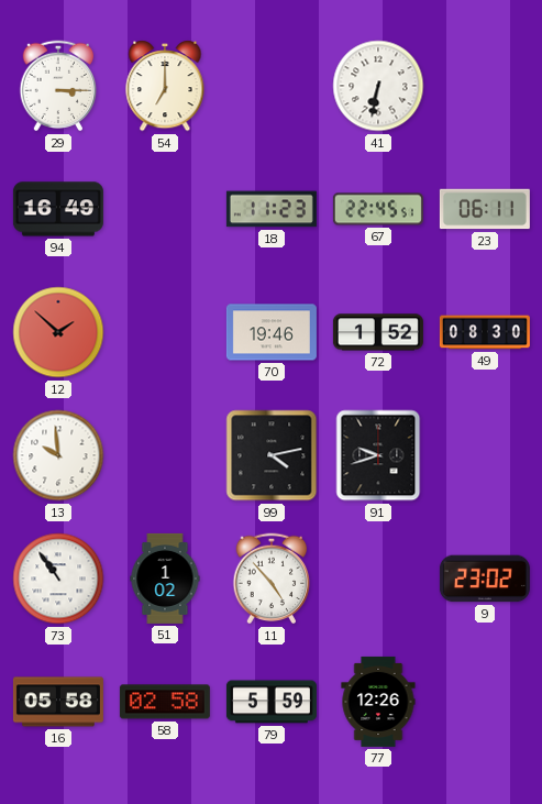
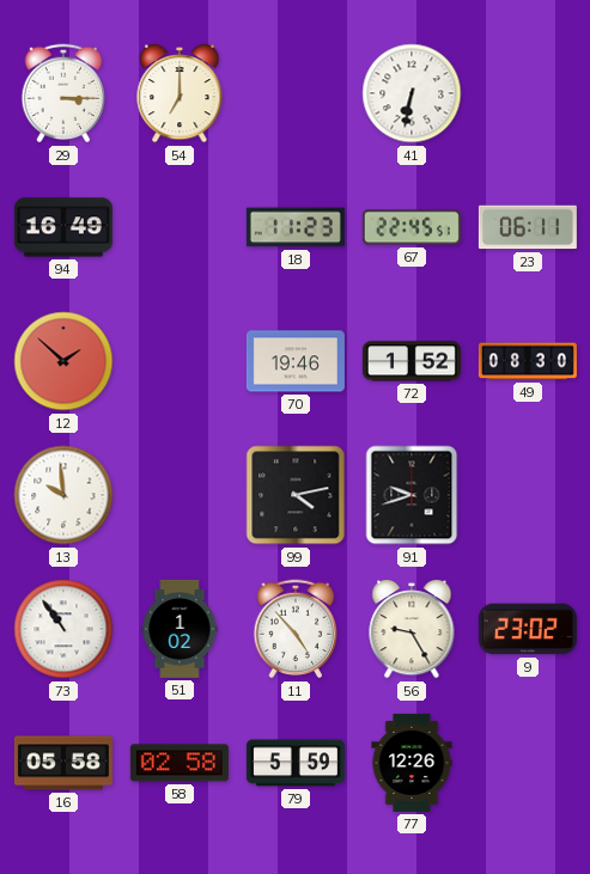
56: none -> 9:25 (412, 630)
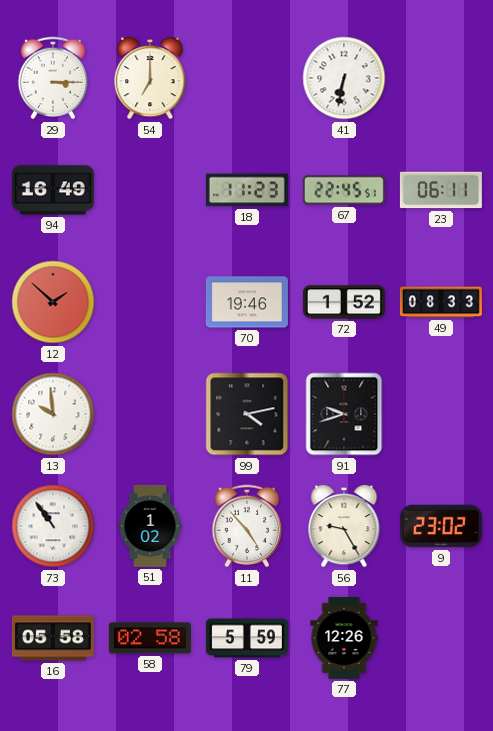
49: 08:30 -> 08:33 (441, 302)
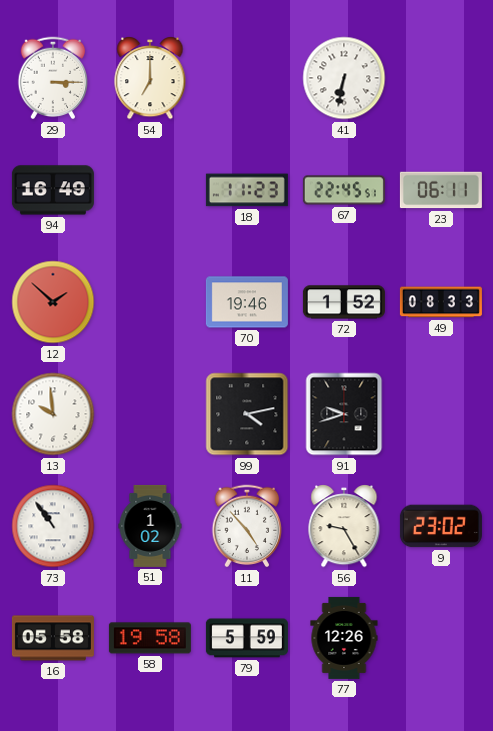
58: 02:58 -> 19:58 (150, 638)
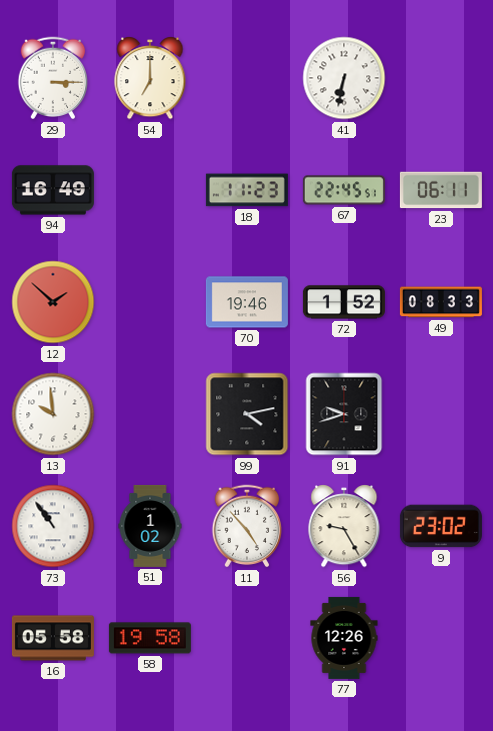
79: 5:59 -> none (247, 638)
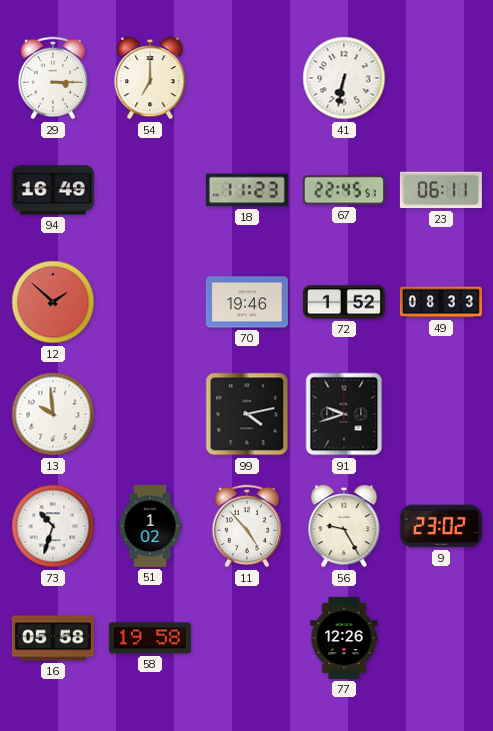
73: 10:54 -> 10:33 (53, 526)
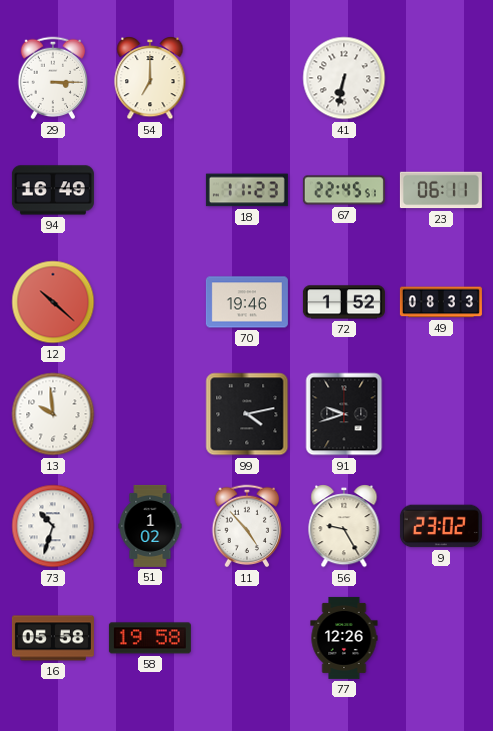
12: 1:52 -> 10:22 (53, 302)
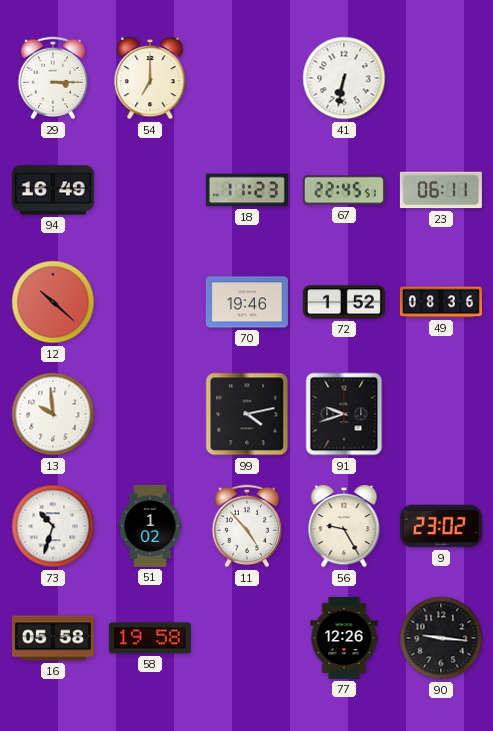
49: 08:33 -> 08:36 (441, 302)
90: none -> 9:16 (441, 638)
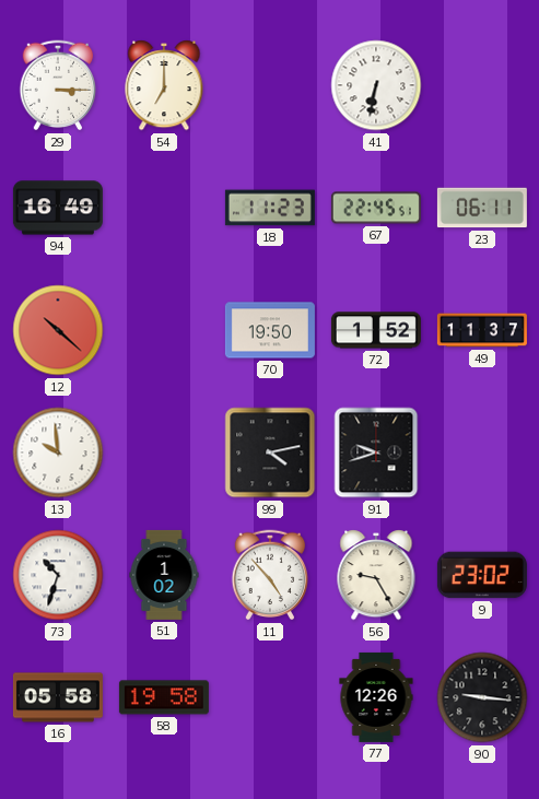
70: 19:46 -> 19:50 (270, 330)
49: 08:36 -> 11:37 (482, 330)
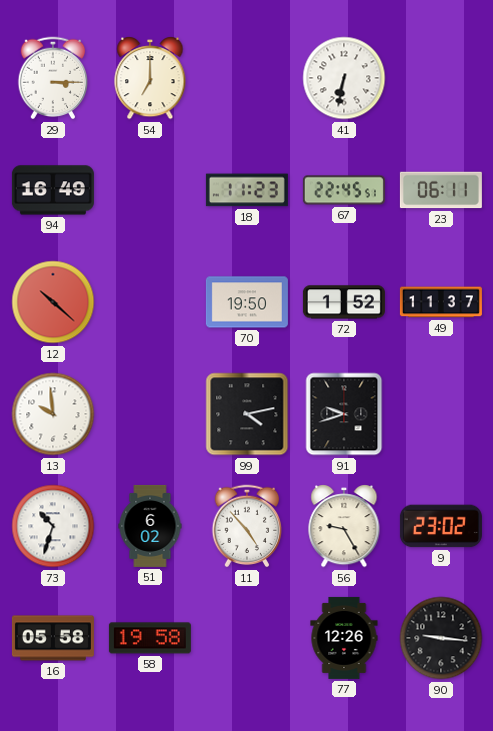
51: 1:02 -> 6:02 (150, 526)
